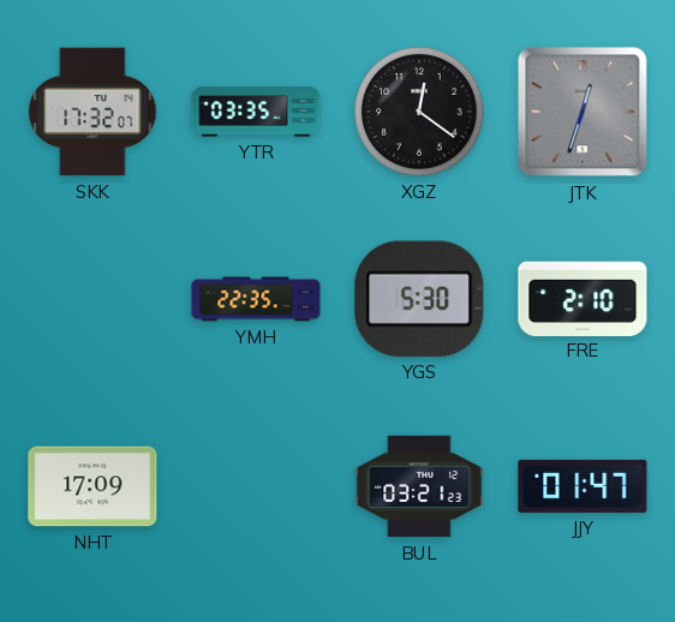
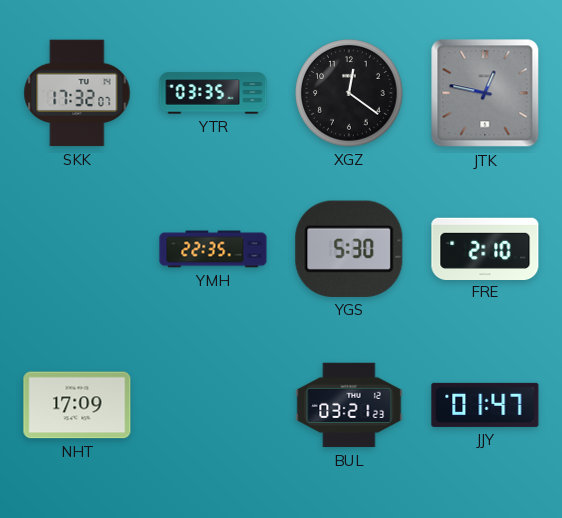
JTK: 12:33 -> 12:47 (485, 93)
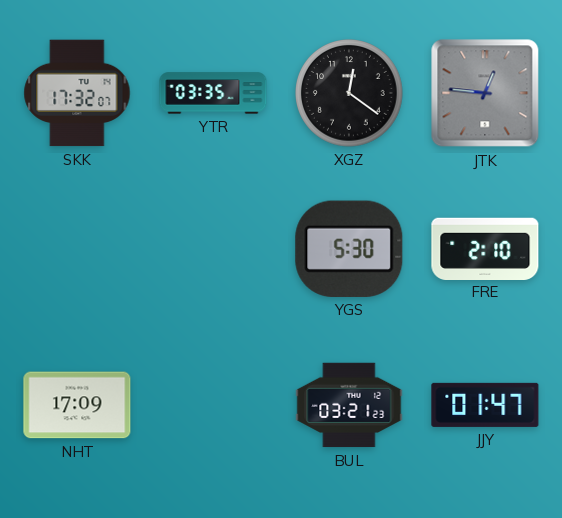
JTK: 12:47 -> 12:46 (485, 93)
YMH: 22:35 -> none (213, 249)
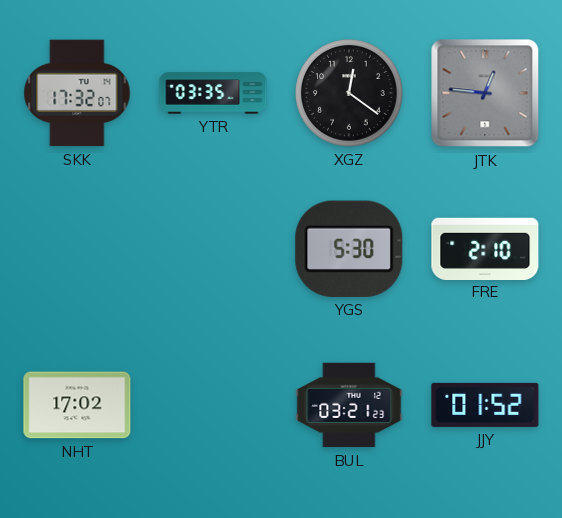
NHT: 17:09 -> 17:02 (77, 405)
JJY: 01:47 -> 01:52 (485, 405)
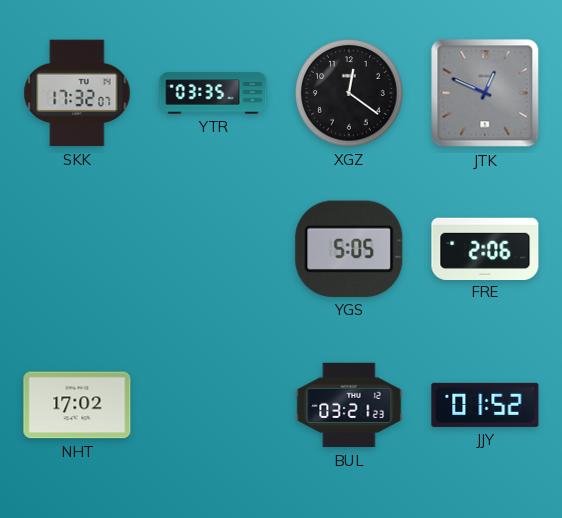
JTK: 12:46 -> 12:49 (485, 93)
YGS: 5:30 -> 5:05 (349, 249)
FRE: 2:10 -> 2:06 (485, 248)
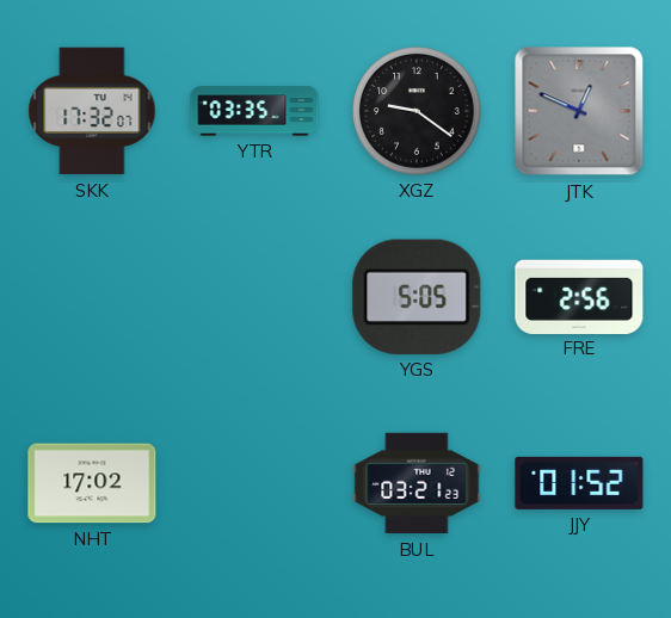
XGZ: 12:21 -> 9:21 (418, 112)
FRE: 2:06 -> 2:56 (579, 296)
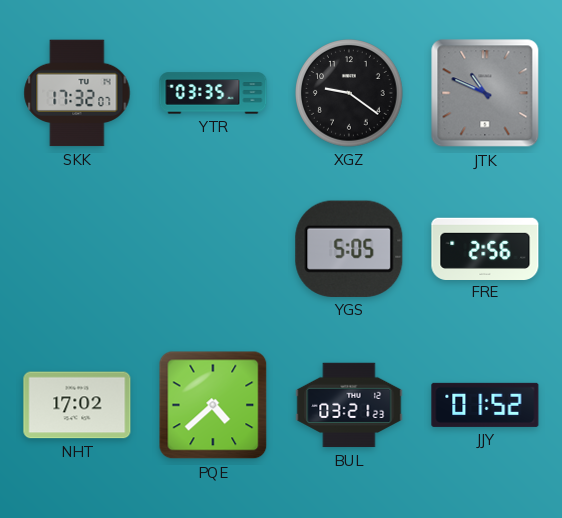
JTK: 12:49 -> 10:49 (485, 93)
PQE: none -> 4:38 (213, 405)
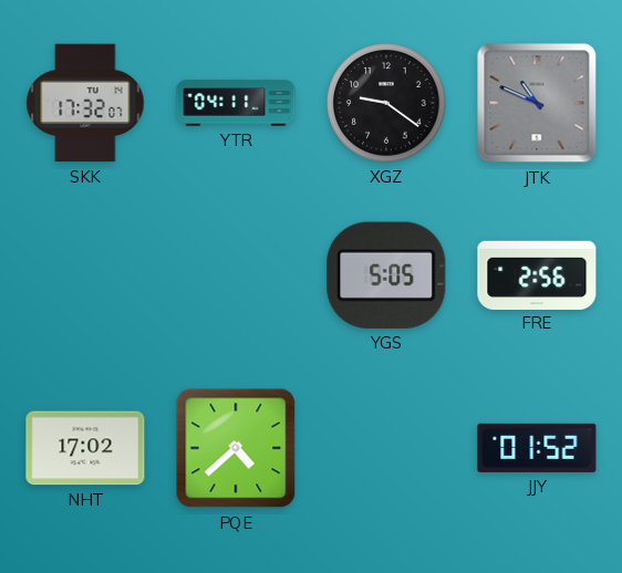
YTR: 03:35 -> 04:11 (236, 103)
BUL: 03:21 -> none (349, 405)
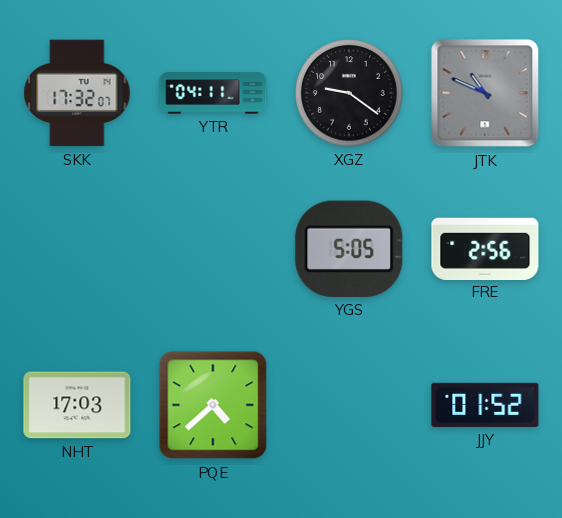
NHT: 17:02 -> 17:03 (77, 405)
